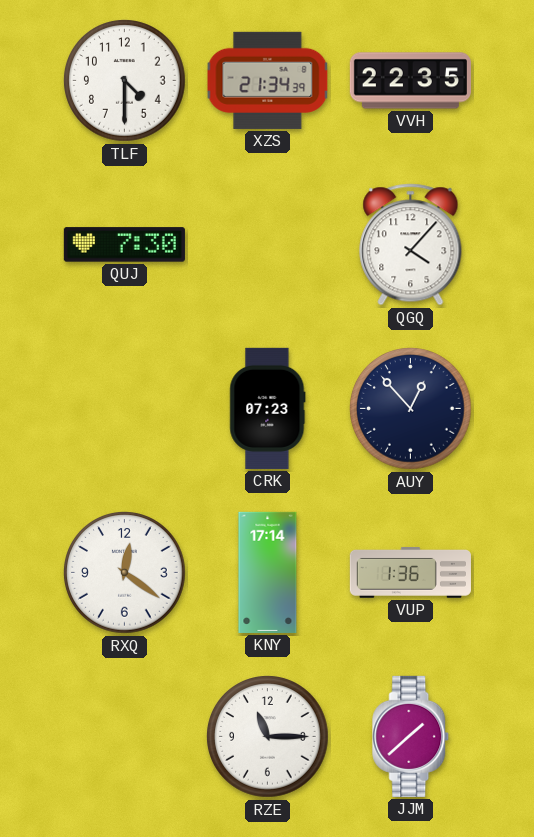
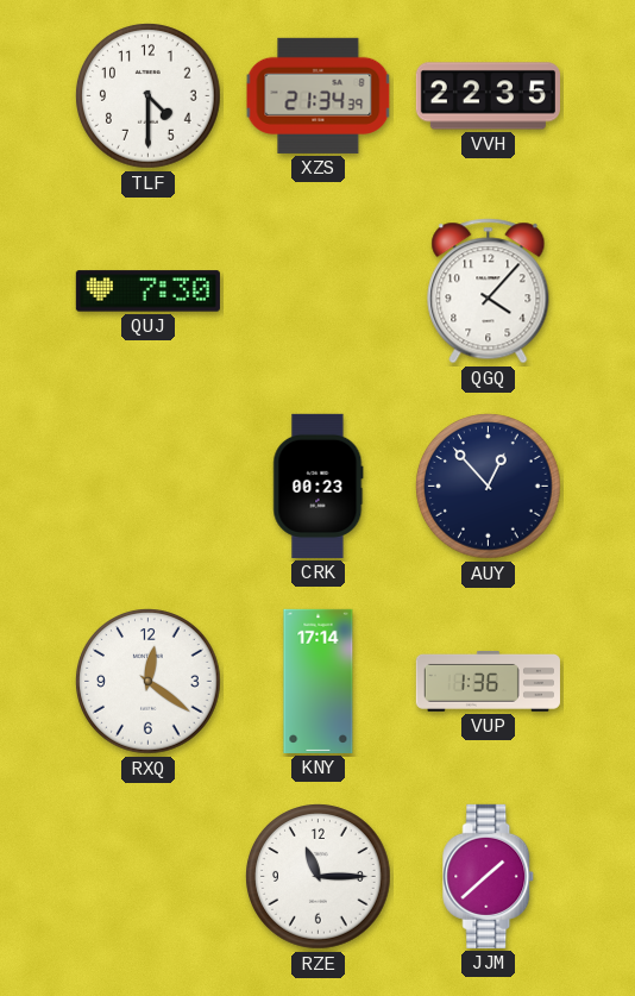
CRK: 07:23 -> 00:23 (319, 486)
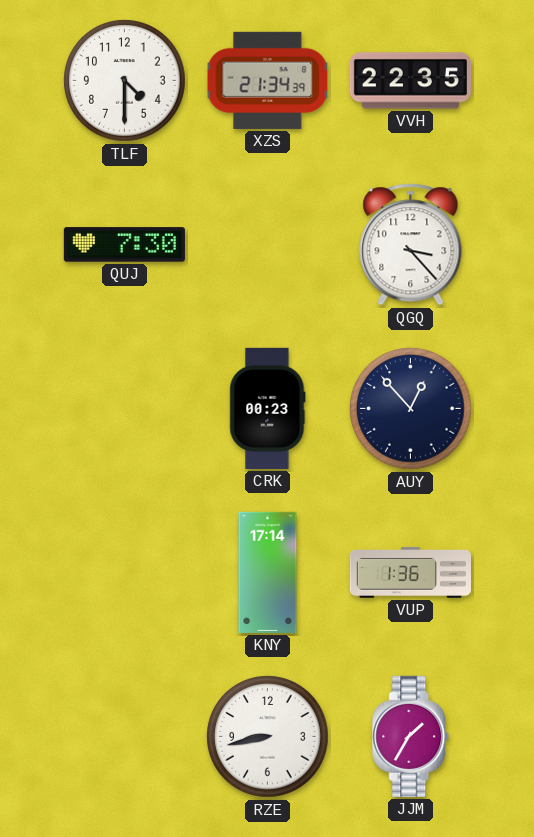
QGQ: 4:07 -> 3:23 (411, 245)
RXQ: 12:21 -> none (149, 682)
RZE: 11:15 -> 8:43 (268, 737)
JJM: 1:38 -> 1:35 (411, 736)
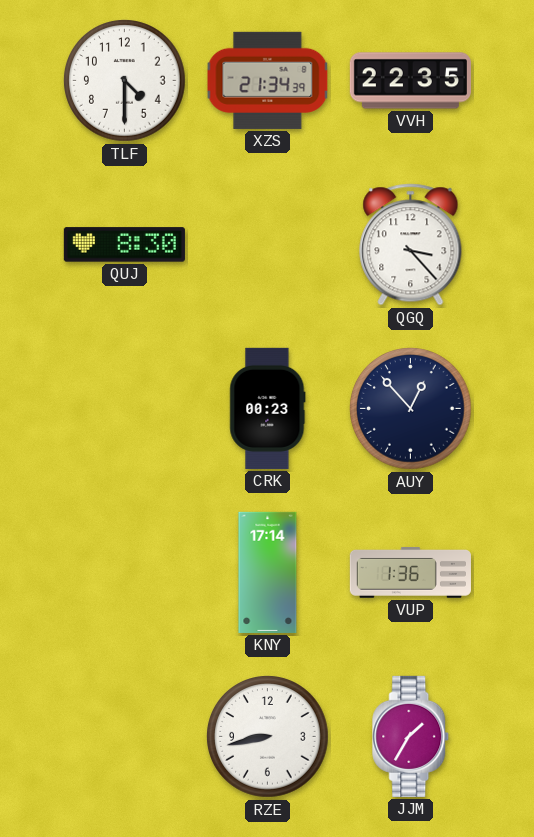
QUJ: 7:30 -> 8:30 (124, 245)
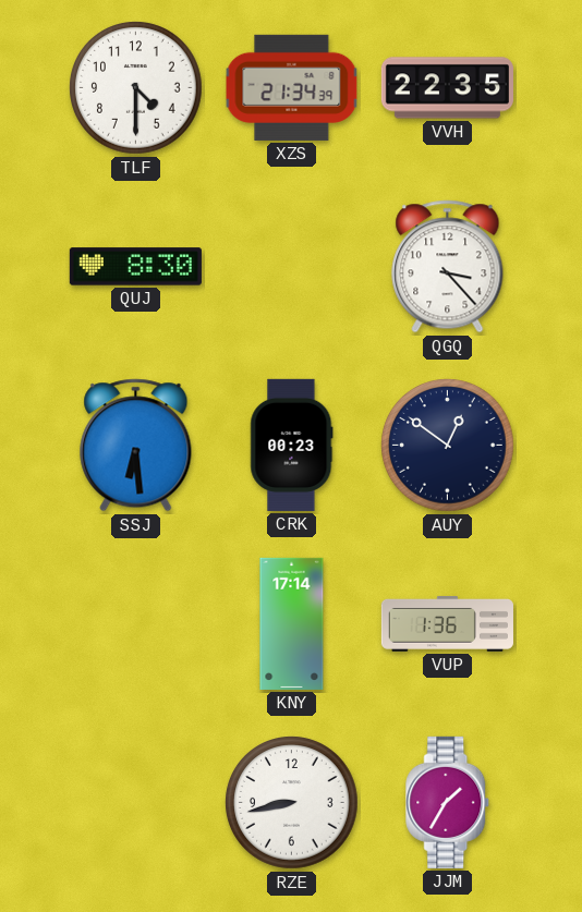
SSJ: none -> 6:29 (136, 446)
AUY: 12:53 -> 12:51 (448, 446)
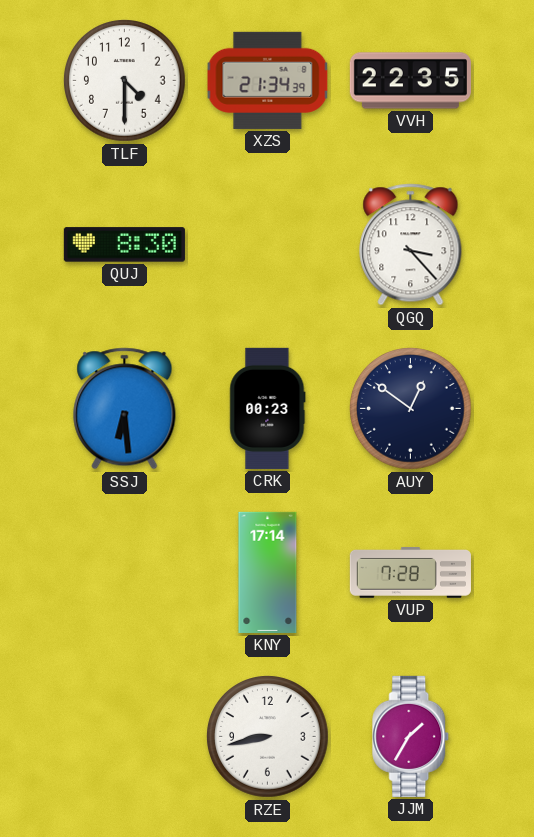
VUP: 1:36 -> 7:28 (410, 572)
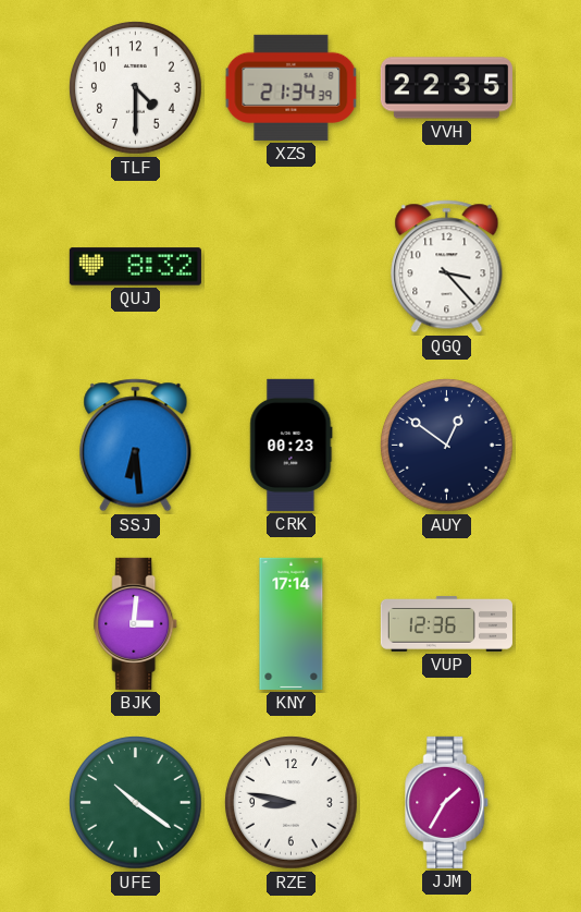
QUJ: 8:30 -> 8:32 (135, 267)
BJK: none -> 3:01 (136, 623)
VUP: 7:28 -> 12:36 (446, 623)
UFE: none -> 10:21 (136, 803)
RZE: 8:43 -> 8:47 (292, 803)
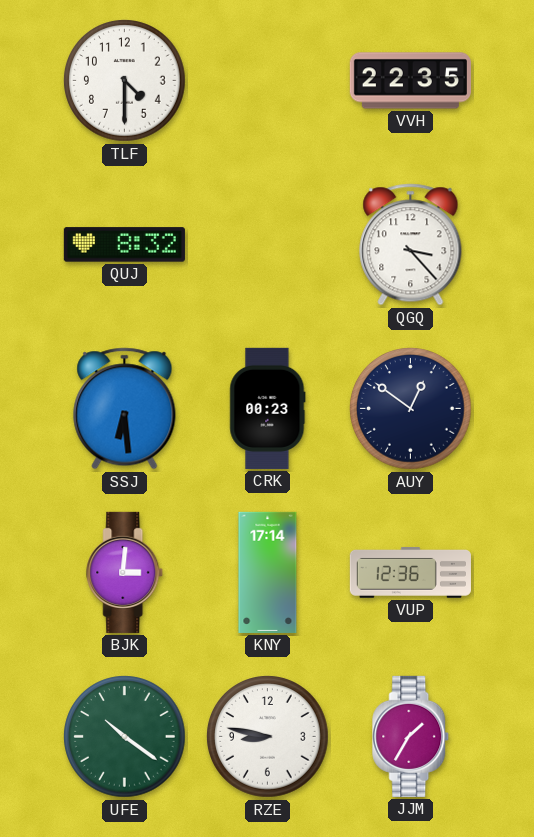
XZS: 21:34 -> none (292, 87)
